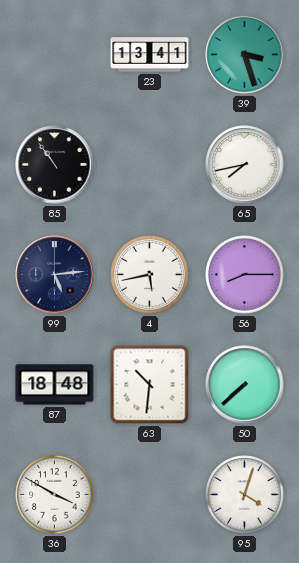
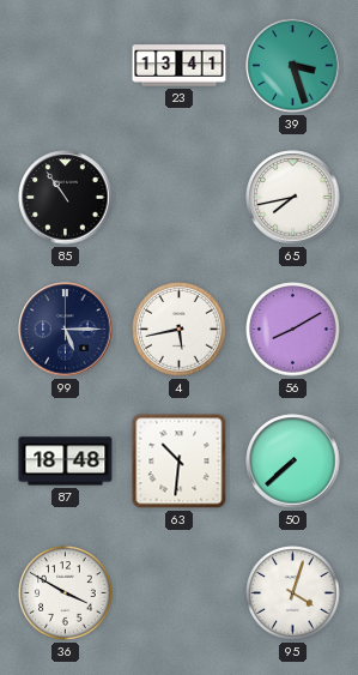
99: 5:14 -> 5:15 (66, 330)
56: 8:15 -> 8:10 (293, 330)
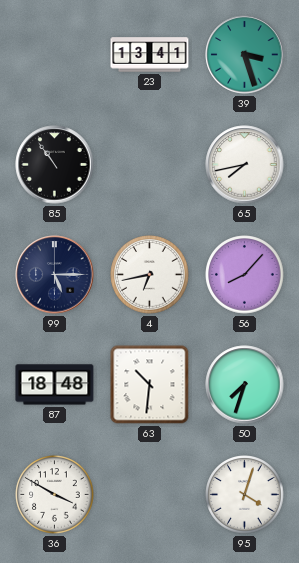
4: 5:43 -> 6:43 (150, 275)
56: 8:10 -> 8:07 (245, 275)
50: 7:38 -> 7:33 (245, 385)
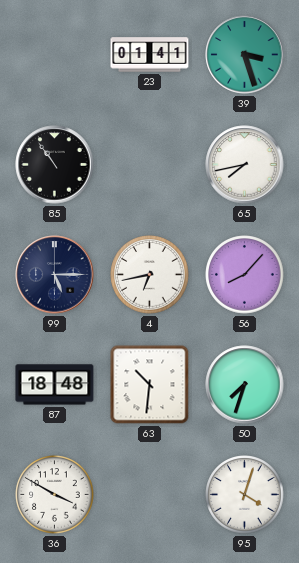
23: 13:41 -> 01:41 (150, 55)
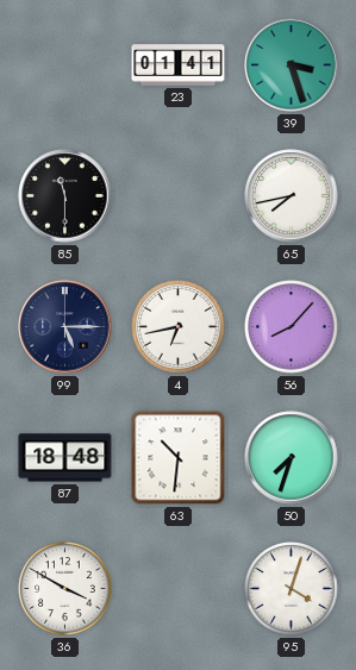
85: 10:54 -> 11:30 (65, 196)
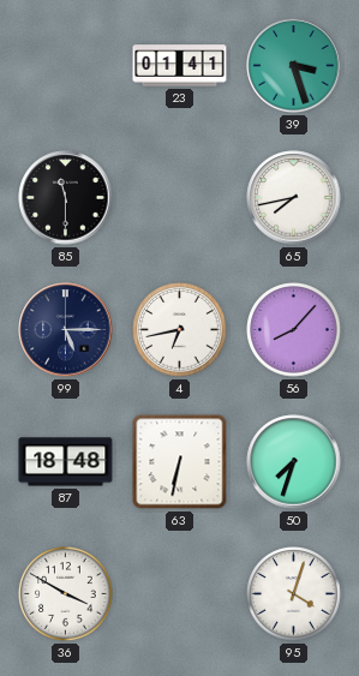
63: 10:31 -> 6:32 (180, 462)
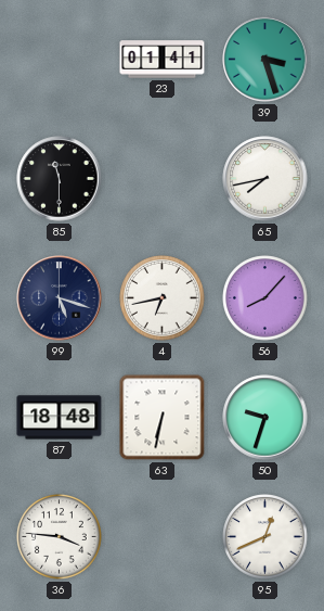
99: 5:15 -> 5:18 (60, 298)
50: 7:33 -> 9:33 (265, 418)
36: 3:50 -> 3:46 (60, 537)
95: 4:03 -> 12:41 (265, 537)
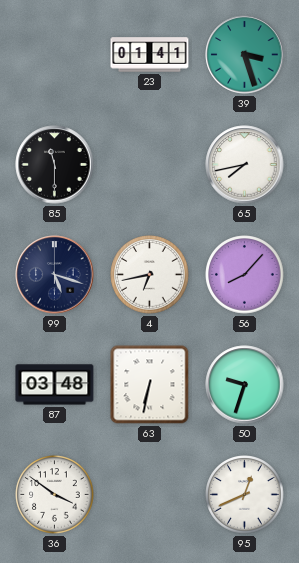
87: 18:48 -> 03:48 (55, 385)
36: 3:46 -> 3:51 (55, 495)
